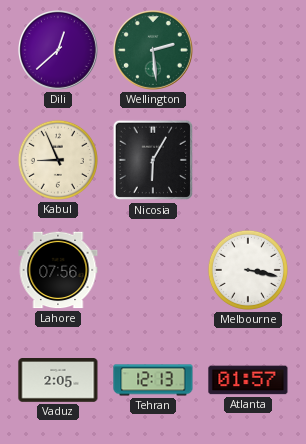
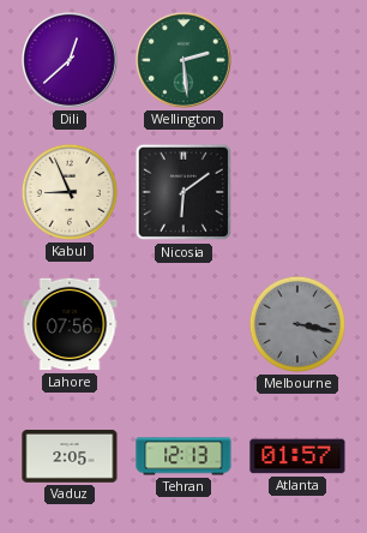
Nicosia: 6:05 -> 6:09 (183, 192)
Melbourne dial: white -> grey (297, 324)
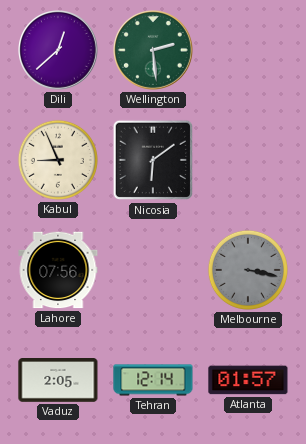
Tehran: 12:13 -> 12:14 (153, 380)
